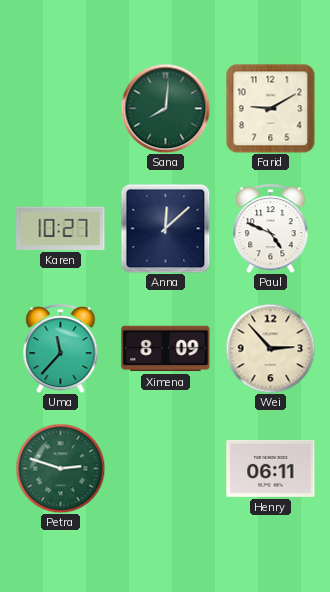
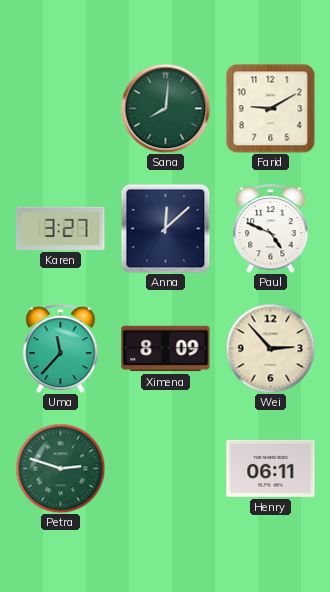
Karen: 10:27 -> 3:27 (61, 228)
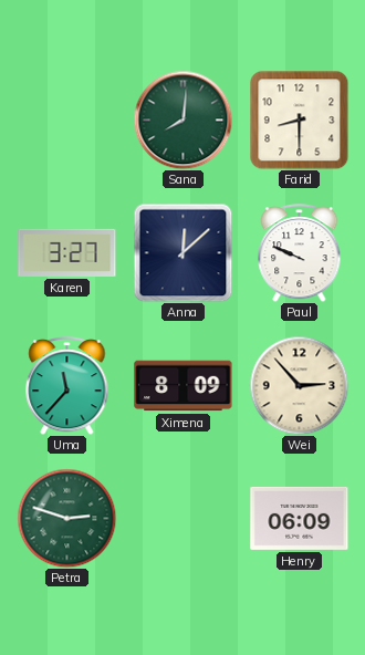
Farid: 9:10 -> 8:30 (299, 119)
Paul: 4:49 -> 9:49 (300, 253)
Henry: 06:11 -> 06:09 (300, 518)
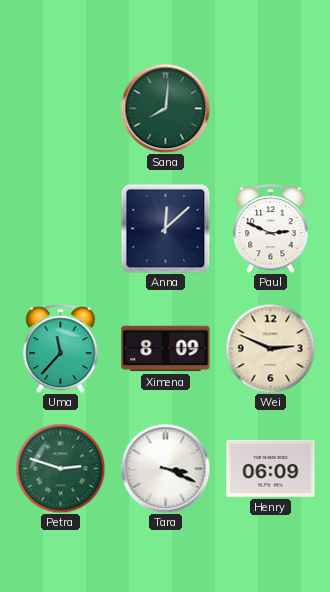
Farid: 8:30 -> none (299, 119)
Karen: 3:27 -> none (67, 252)
Paul: 9:49 -> 2:49 (271, 229)
Wei: 2:53 -> 2:49 (270, 348)
Tara: none -> 3:19 (165, 468)
